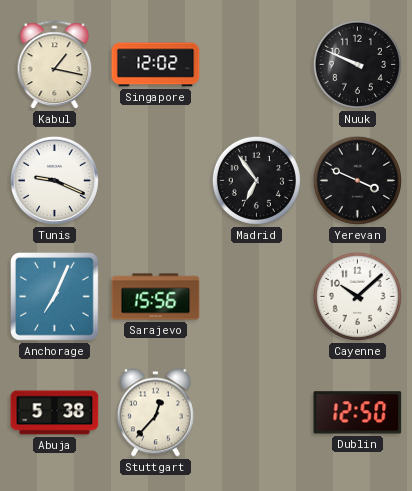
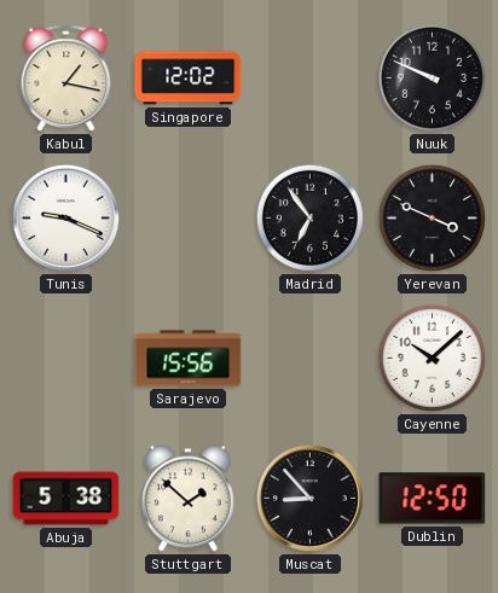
Anchorage: 7:04 -> none (55, 297)
Stuttgart: 12:37 -> 1:52 (187, 499)
Muscat: none -> 8:53 (309, 498)
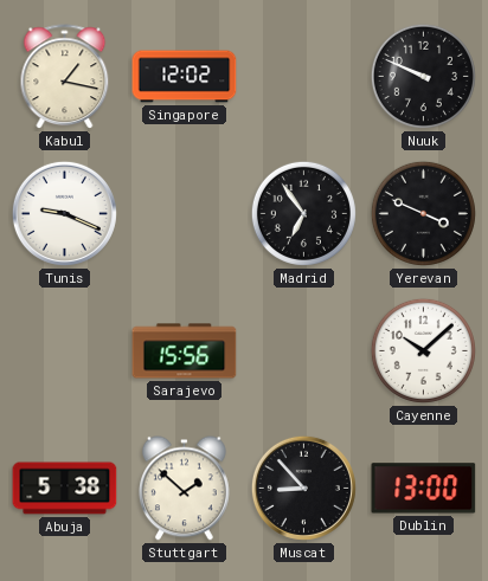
Dublin: 12:50 -> 13:00 (424, 489)
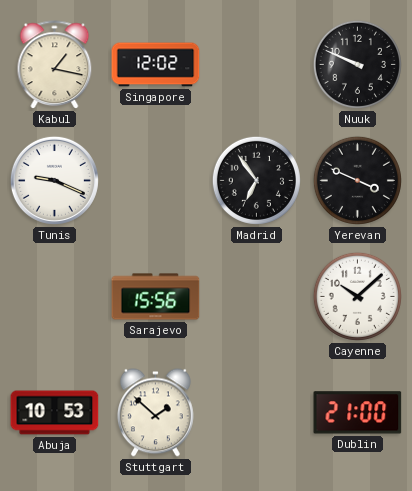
Abuja: 5:38 -> 10:53 (55, 413)
Muscat: 8:53 -> none (303, 488)
Dublin: 13:00 -> 21:00 (358, 413)
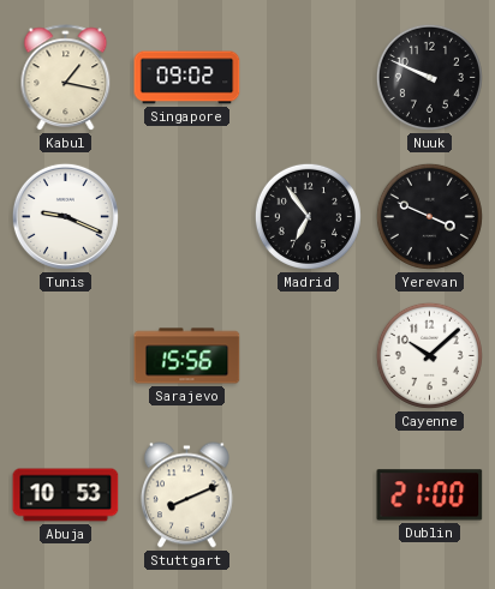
Singapore: 12:02 -> 09:02 (187, 78)
Stuttgart: 1:52 -> 8:11 (186, 495)
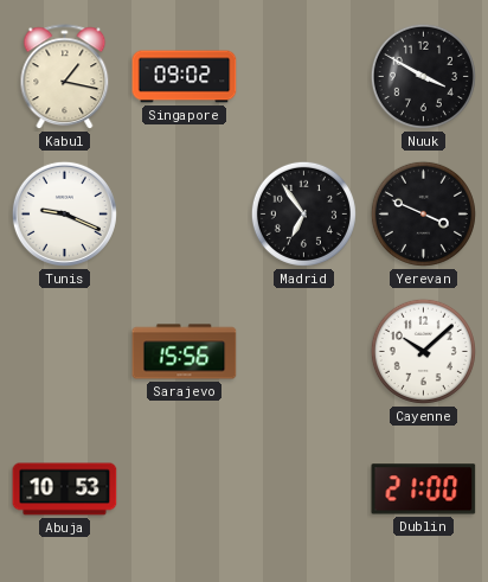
Nuuk: 9:49 -> 3:50 (423, 76)
Stuttgart: 8:11 -> none (186, 495)
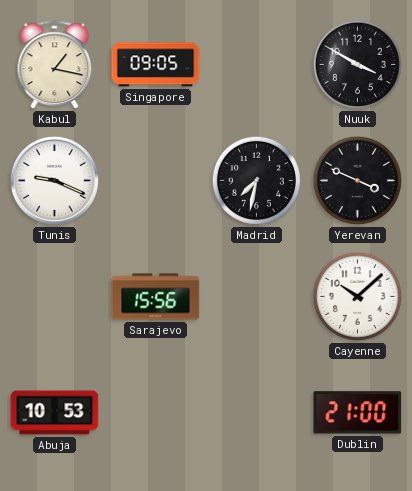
Singapore: 09:02 -> 09:05 (156, 65)
Madrid: 6:54 -> 7:32 (256, 180)
